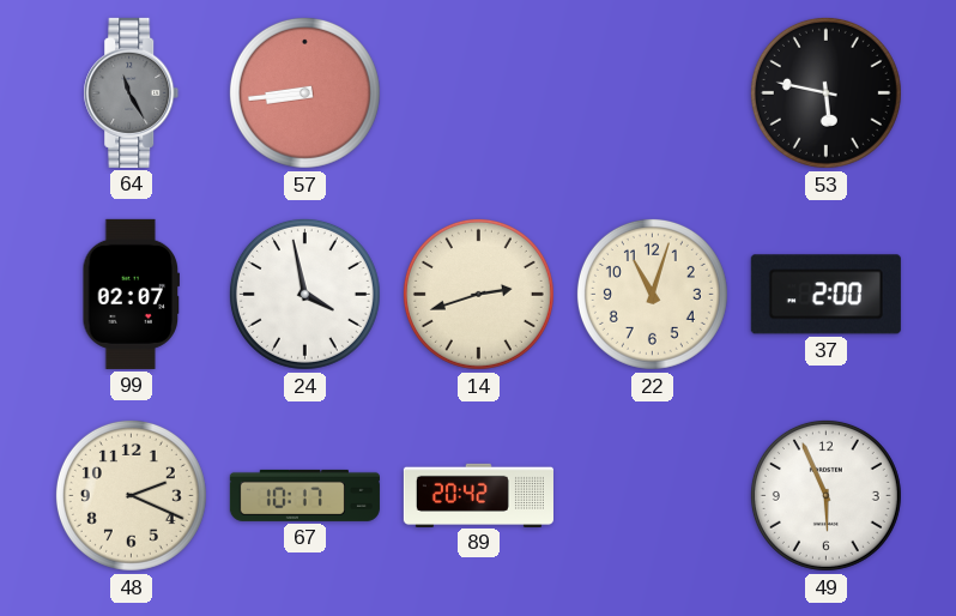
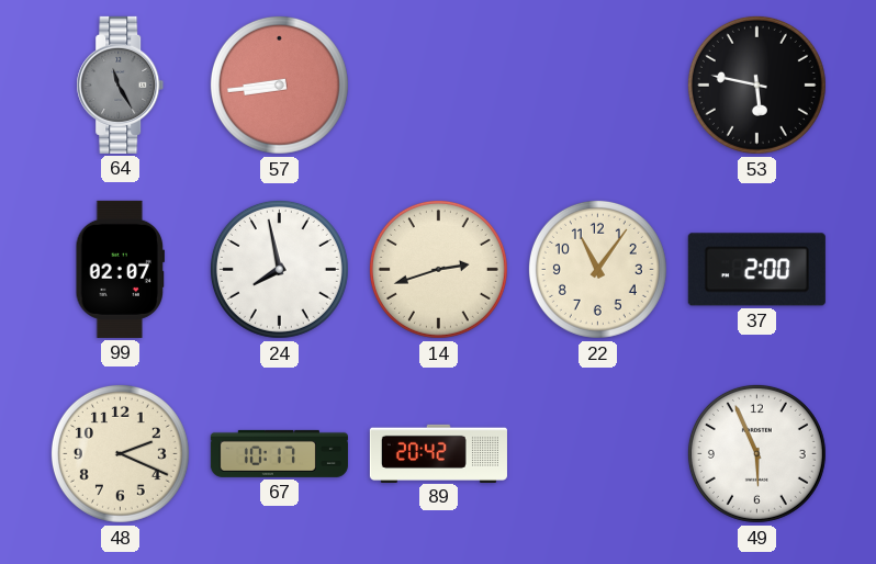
24: 3:58 -> 7:58 (279, 269)
22: 11:03 -> 11:06 (597, 269)
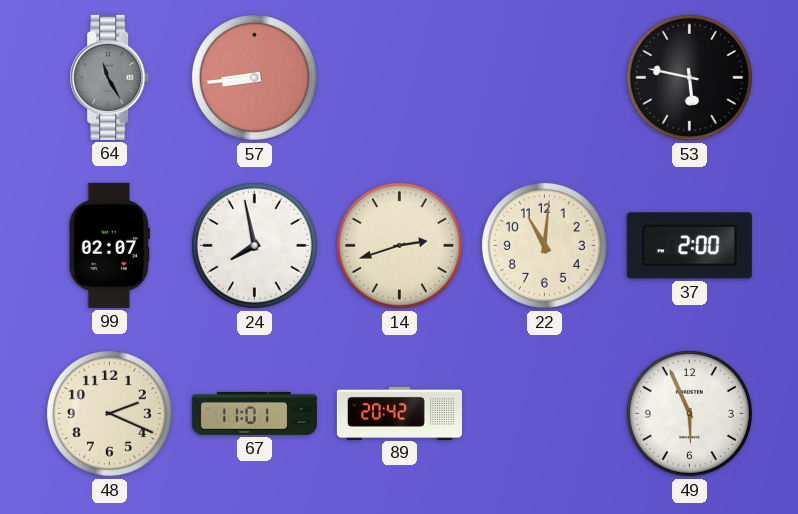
22: 11:06 -> 11:01 (544, 245)
67: 10:17 -> 11:01 (254, 413)
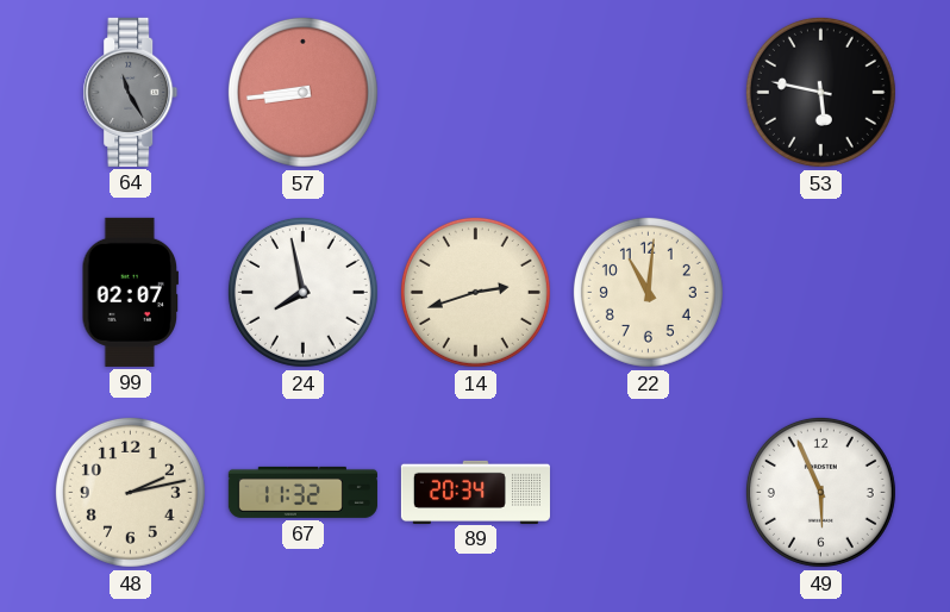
37: 2:00 -> none (689, 246)
48: 2:19 -> 2:13 (130, 492)
67: 11:01 -> 11:32 (302, 492)
89: 20:42 -> 20:34 (475, 492)
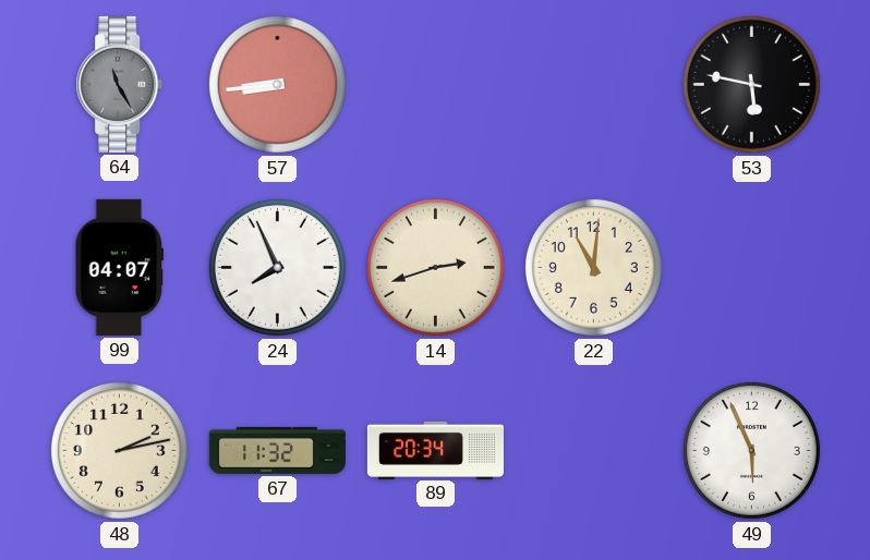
99: 02:07 -> 04:07 (120, 267)
24: 7:58 -> 7:56 (277, 267)
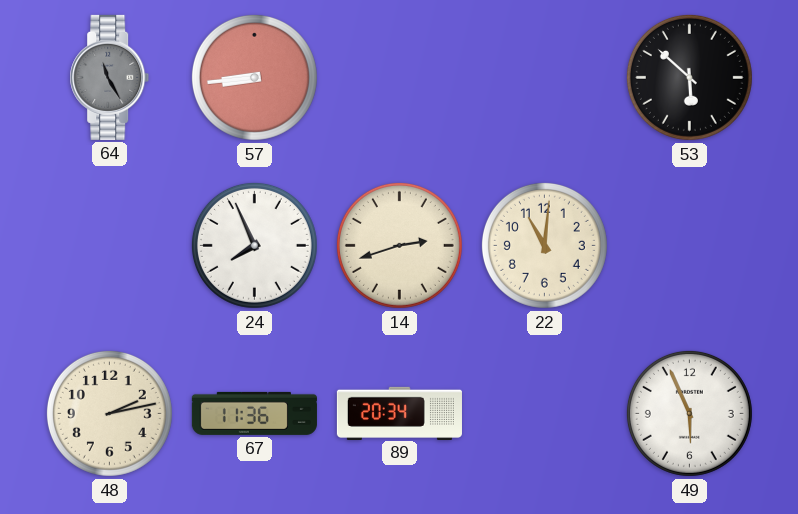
53: 5:47 -> 5:52 (689, 77)
99: 04:07 -> none (120, 267)
67: 11:32 -> 11:36 (254, 413)
